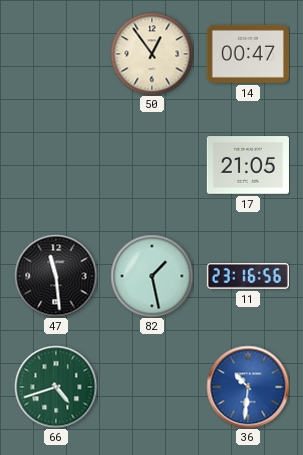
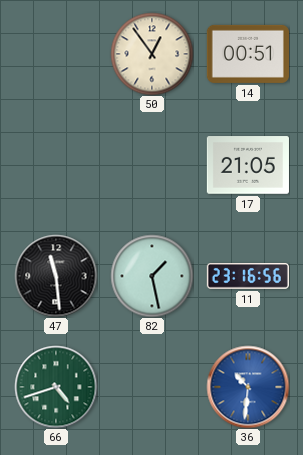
14: 00:47 -> 00:51 (248, 54)
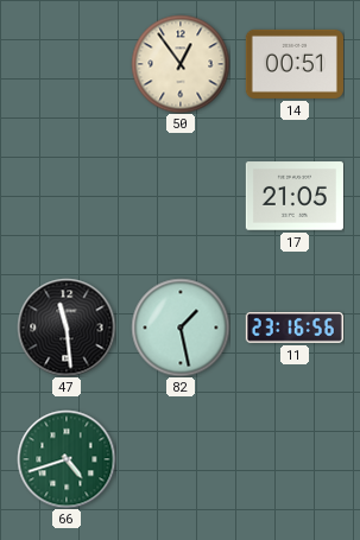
36: 10:31 -> none (248, 387)
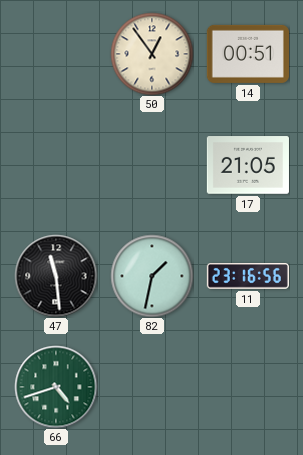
82: 1:28 -> 1:32 (152, 276)
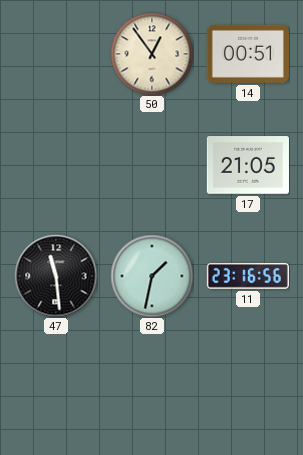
66: 4:42 -> none (56, 387)
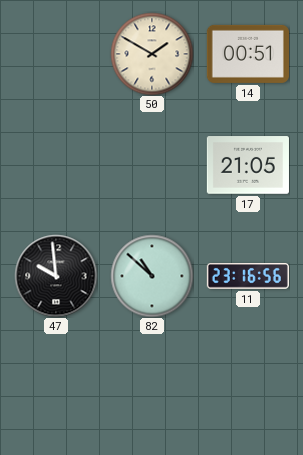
50: 12:54 -> 1:50 (152, 54)
47: 11:29 -> 9:59 (56, 276)
82: 1:32 -> 10:52 (152, 276)
